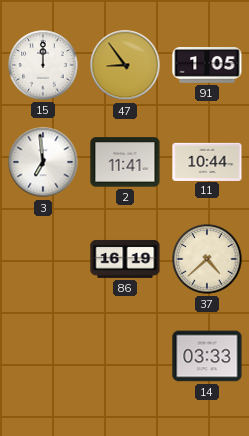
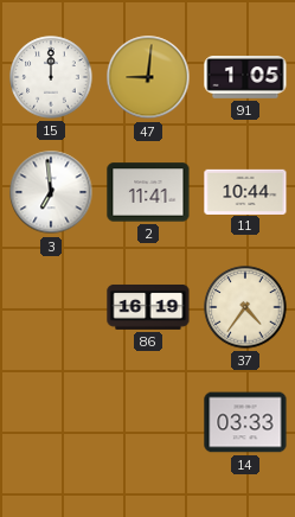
47: 8:54 -> 9:01 (148, 77)
37: 4:38 -> 4:36 (245, 307)
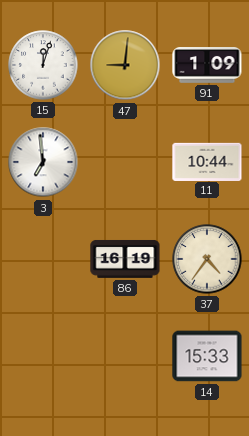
15: 12:00 -> 12:03 (43, 65)
91: 1:05 -> 1:09 (207, 66)
2: 11:41 -> none (148, 192)
14: 03:33 -> 15:33 (207, 356)
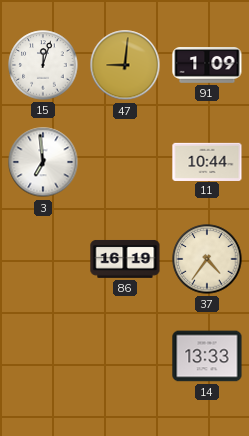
14: 15:33 -> 13:33 (207, 356)
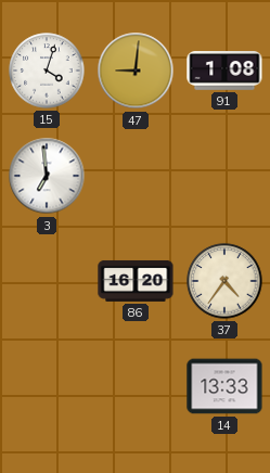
15: 12:03 -> 4:03 (47, 71)
91: 1:09 -> 1:08 (224, 72)
11: 10:44 -> none (207, 161)
86: 16:19 -> 16:20 (136, 281)
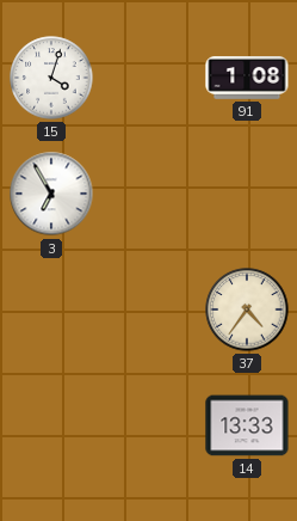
47: 9:01 -> none (136, 71)
3: 6:59 -> 6:55 (51, 194)
86: 16:20 -> none (136, 281)
